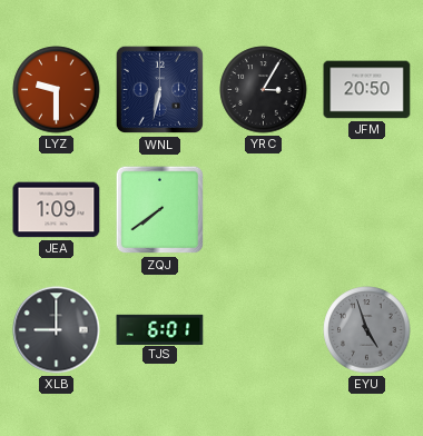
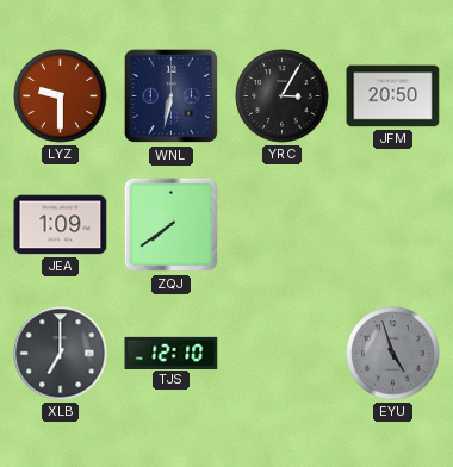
XLB: 9:00 -> 7:00 (61, 354)
TJS: 6:01 -> 12:10 (172, 353)
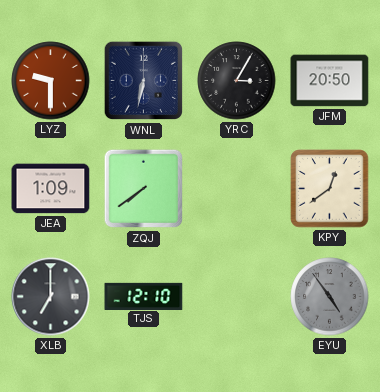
KPY: none -> 12:39 (330, 189)
EYU: 4:57 -> 4:54 (330, 297)
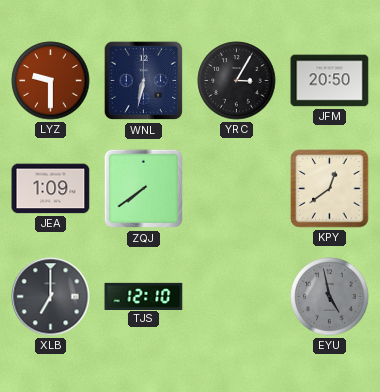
EYU: 4:54 -> 4:58 (330, 297)
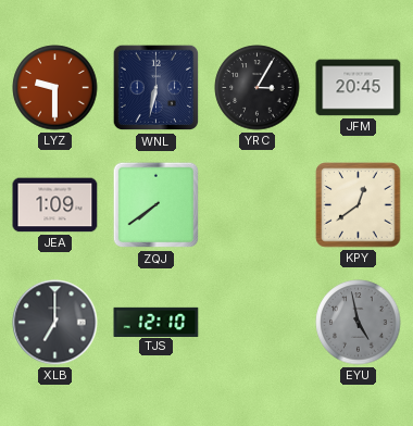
JFM: 20:50 -> 20:45 (359, 88)
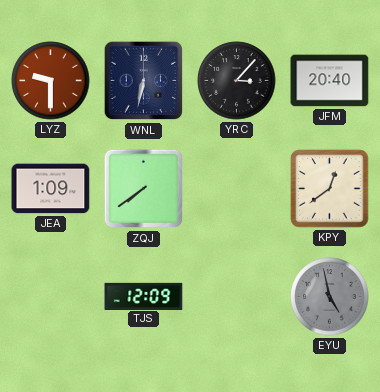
YRC: 3:05 -> 3:07 (237, 81)
JFM: 20:45 -> 20:40 (330, 81)
XLB: 7:00 -> none (55, 323)
TJS: 12:10 -> 12:09 (144, 296)
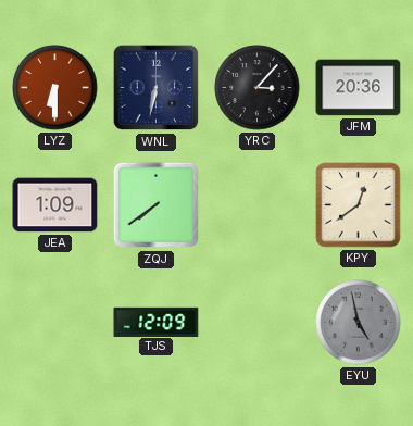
LYZ: 9:30 -> 6:30 (55, 88)
JFM: 20:40 -> 20:36 (359, 88)
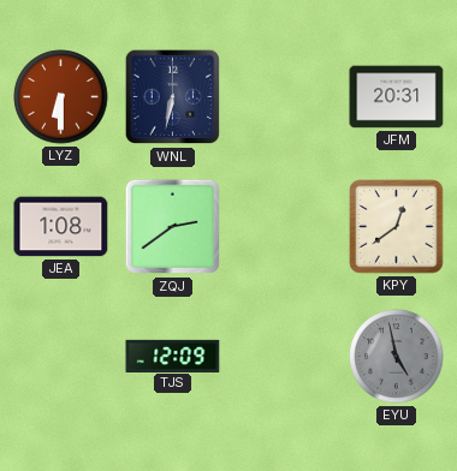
YRC: 3:07 -> none (258, 88)
JFM: 20:36 -> 20:31 (397, 97)
JEA: 1:09 -> 1:08 (61, 227)
ZQJ: 7:39 -> 2:39 (173, 227)
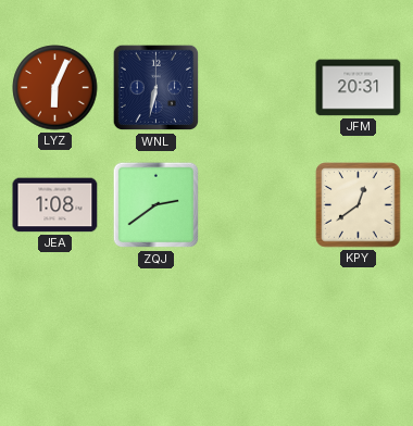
LYZ: 6:30 -> 6:04 (55, 88)
TJS: 12:09 -> none (173, 356)
EYU: 4:58 -> none (397, 357)
